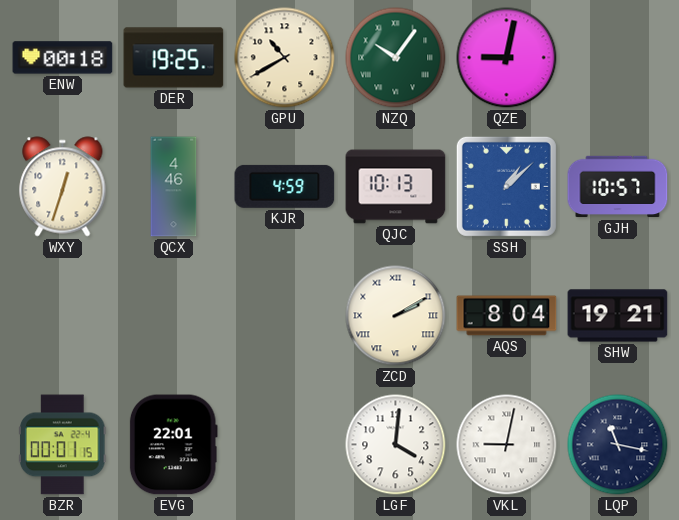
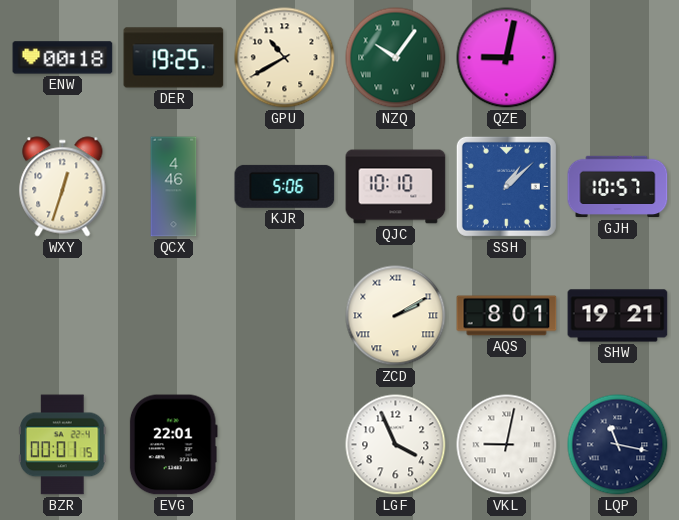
KJR: 4:59 -> 5:06 (285, 186)
QJC: 10:13 -> 10:10 (396, 187)
AQS: 8:04 -> 8:01 (507, 316)
LGF: 4:01 -> 3:56 (396, 445)
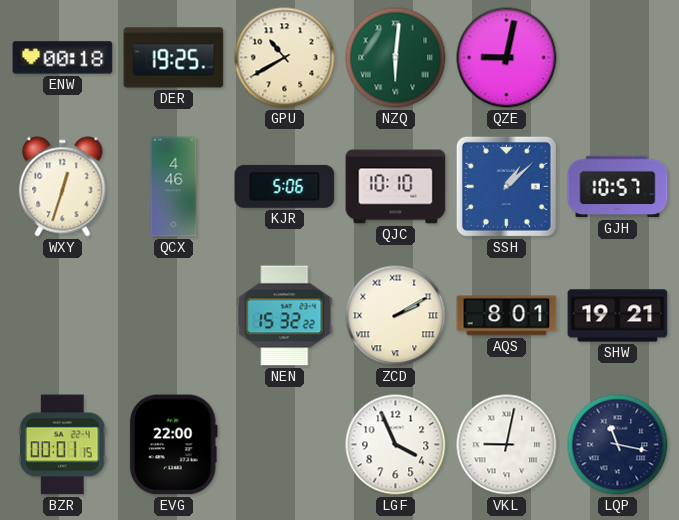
NZQ: 10:06 -> 6:01 (396, 58)
NEN: none -> 15:32 (285, 316)
EVG: 22:01 -> 22:00 (173, 445)
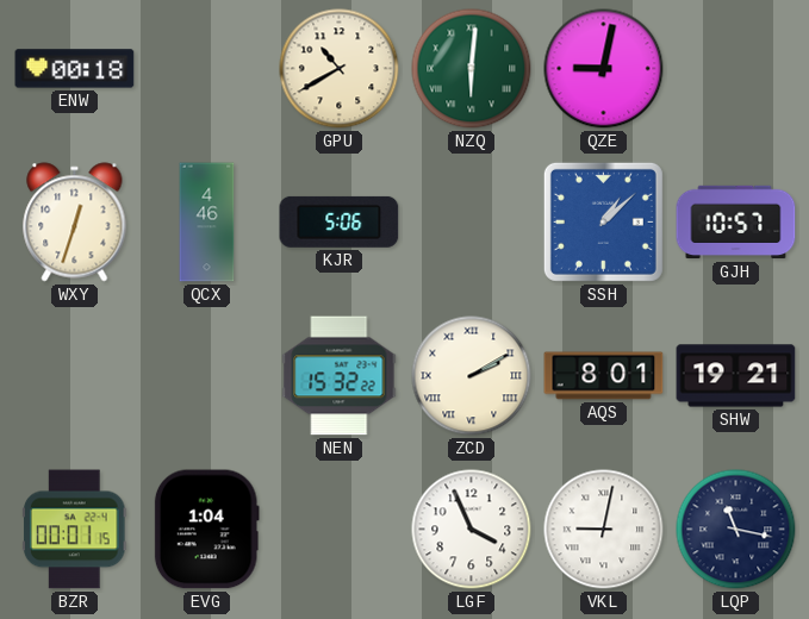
DER: 19:25 -> none (174, 58)
QJC: 10:10 -> none (396, 187)
EVG: 22:00 -> 1:04 (206, 530)
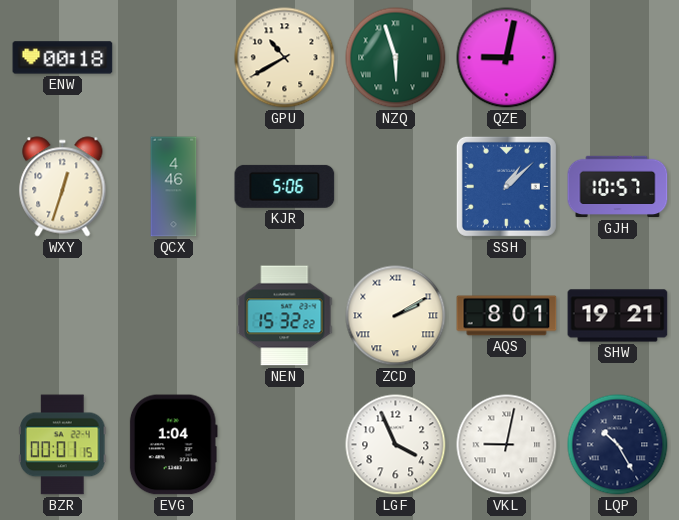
NZQ: 6:01 -> 5:57 (396, 58)
LQP: 11:17 -> 10:25 (618, 445)
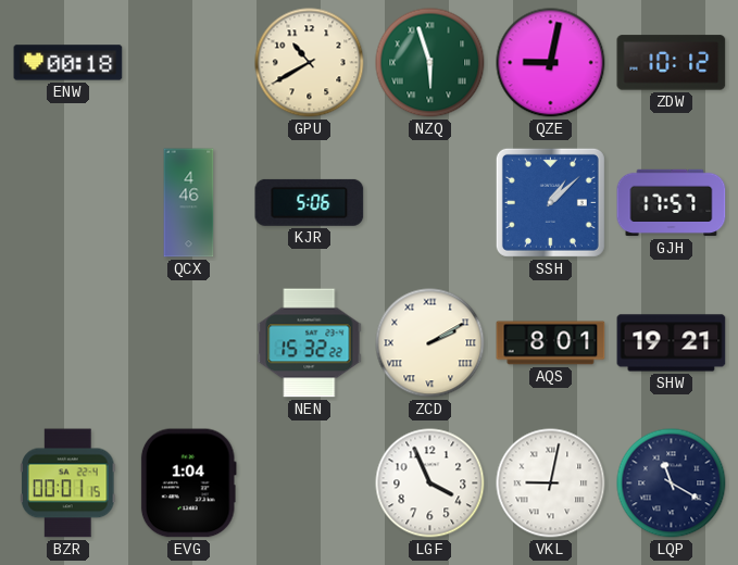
ZDW: none -> 10:12 (672, 63)
WXY: 12:33 -> none (63, 187)
GJH: 10:57 -> 17:57 (672, 203)
LQP: 10:25 -> 11:20 (672, 484)
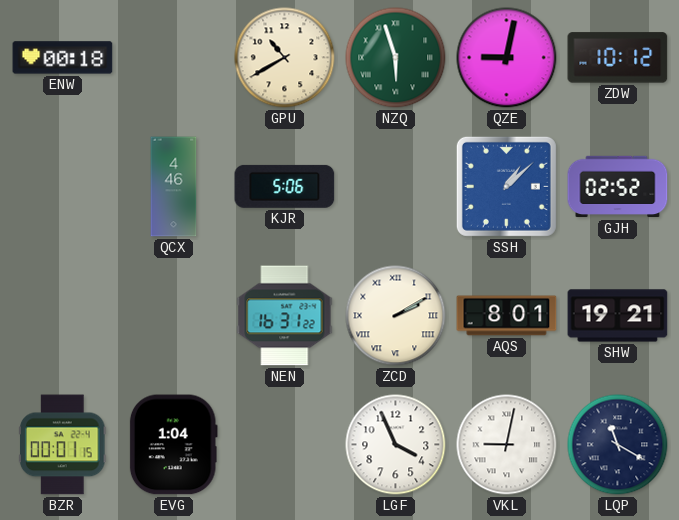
GJH: 17:57 -> 02:52 (618, 187)
NEN: 15:32 -> 16:31 (285, 316)
